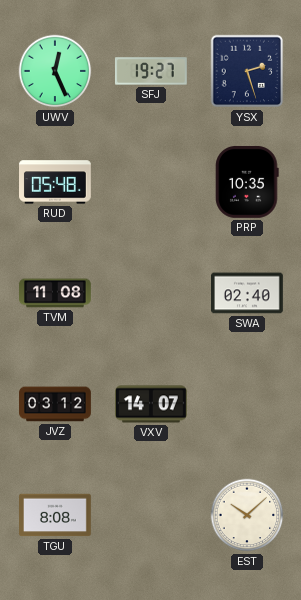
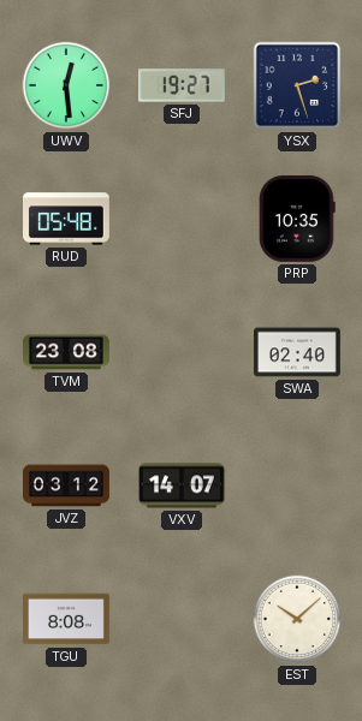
UWV: 12:26 -> 12:29 (66, 85)
TVM: 11:08 -> 23:08 (67, 352)
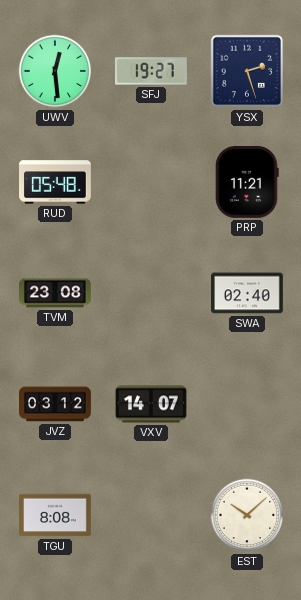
PRP: 10:35 -> 11:21 (247, 182)
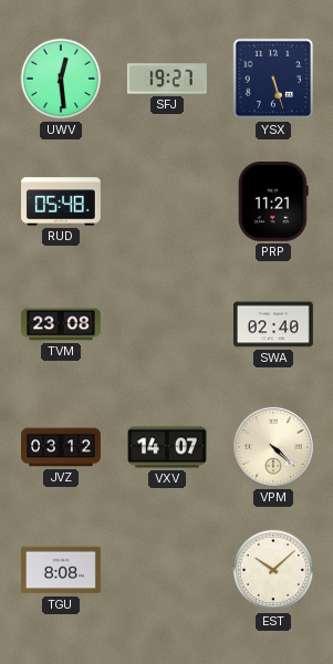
YSX: 2:27 -> 5:27 (273, 79)
VPM: none -> 4:22 (273, 447)
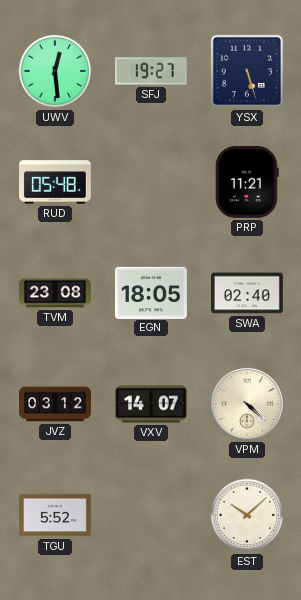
EGN: none -> 18:05 (151, 292)
TGU: 8:08 -> 5:52 (56, 515)
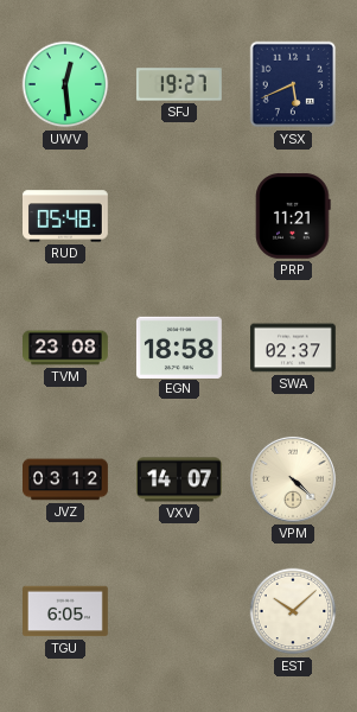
YSX: 5:27 -> 5:41 (293, 84)
EGN: 18:05 -> 18:58 (179, 347)
SWA: 02:40 -> 02:37 (294, 348)
TGU: 5:52 -> 6:05 (66, 611)
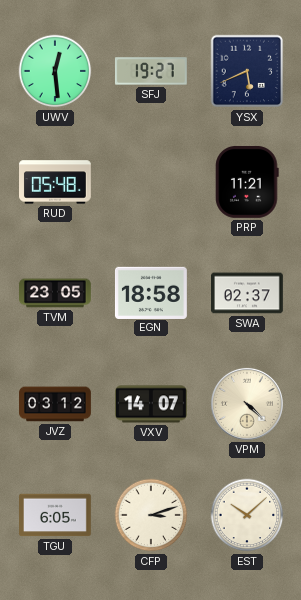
TVM: 23:08 -> 23:05 (56, 293)
CFP: none -> 3:12 (151, 515)
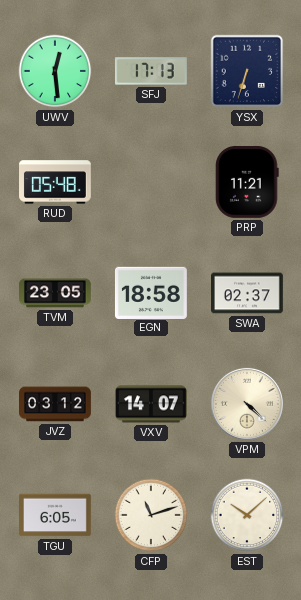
SFJ: 19:27 -> 17:13 (151, 71)
YSX: 5:41 -> 6:33 (247, 71)
CFP: 3:12 -> 11:12 (151, 515)
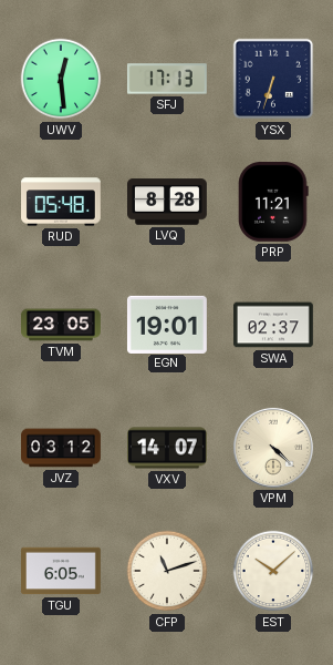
LVQ: none -> 8:28 (168, 202)
EGN: 18:58 -> 19:01 (167, 324)
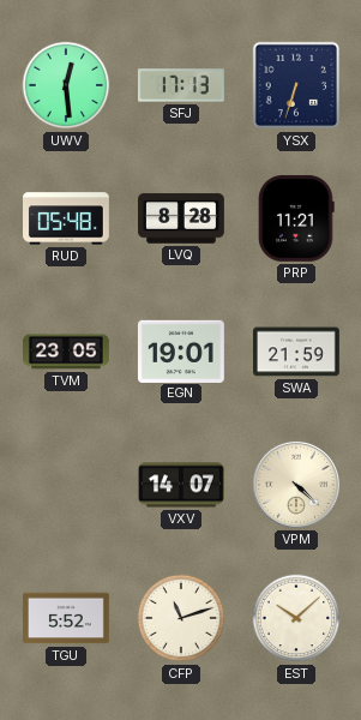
SWA: 02:37 -> 21:59 (297, 352)
JVZ: 03:12 -> none (62, 448)
TGU: 6:05 -> 5:52 (67, 618)
